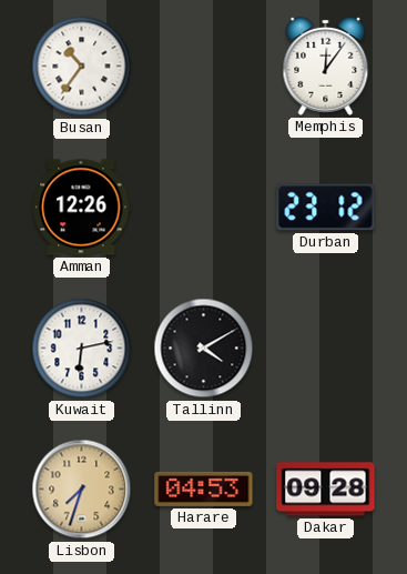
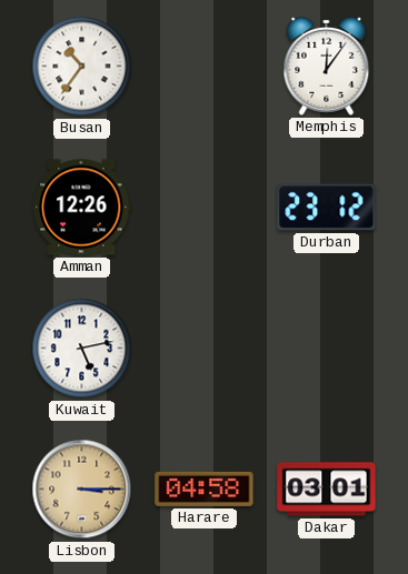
Kuwait: 6:13 -> 5:13 (82, 349)
Tallinn: 4:10 -> none (204, 349)
Lisbon: 7:33 -> 3:15 (82, 490)
Harare: 04:53 -> 04:58 (205, 489)
Dakar: 09:28 -> 03:01 (327, 490)
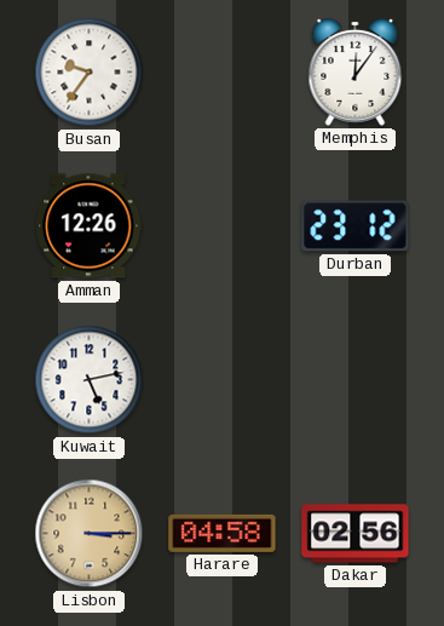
Busan: 10:36 -> 9:36 (90, 73)
Dakar: 03:01 -> 02:56 (356, 534)
